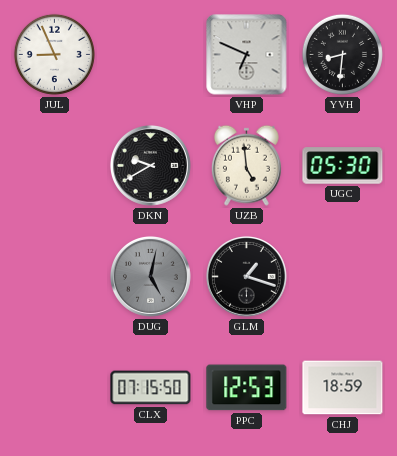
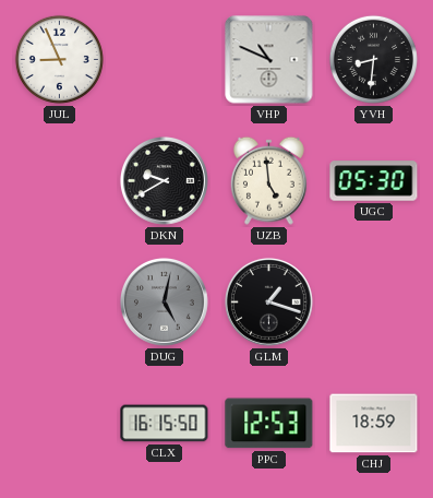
VHP: 6:49 -> 10:49 (269, 60)
CLX: 07:15 -> 16:15 (165, 424)
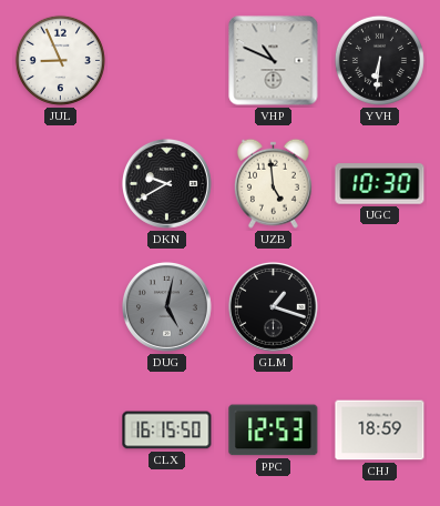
YVH: 8:31 -> 6:31 (379, 60)
UGC: 05:30 -> 10:30 (380, 184)
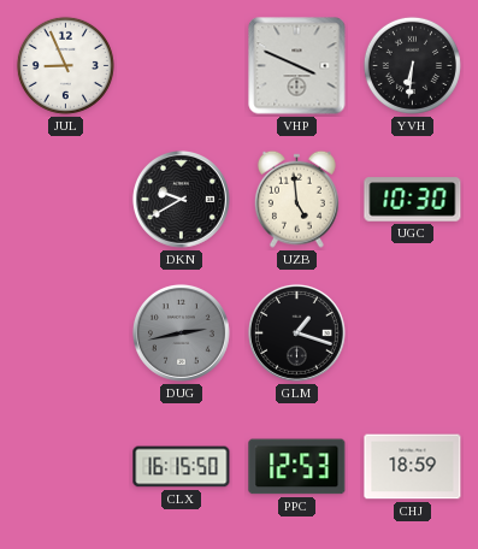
VHP: 10:49 -> 3:49 (297, 66)
DUG: 5:02 -> 2:43 (181, 332)
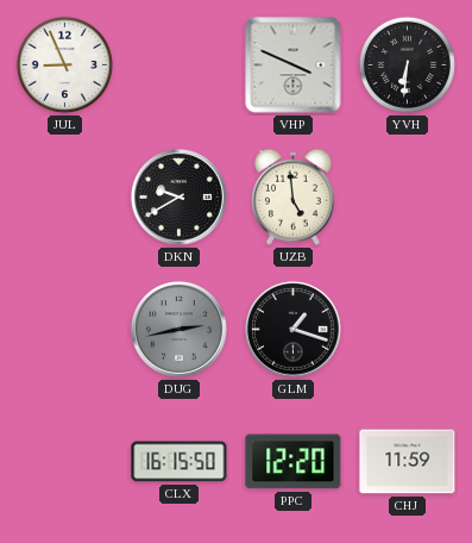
UGC: 10:30 -> none (413, 200)
PPC: 12:53 -> 12:20 (294, 462)
CHJ: 18:59 -> 11:59 (408, 462)
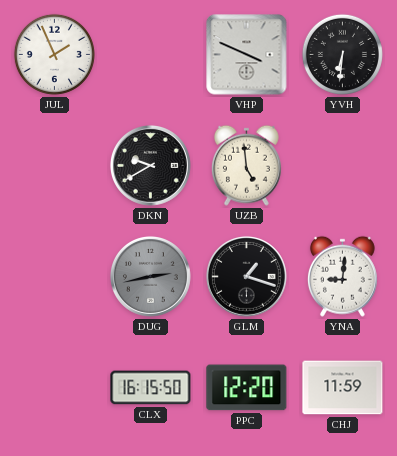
JUL: 8:56 -> 1:56 (54, 54)
YNA: none -> 9:01 (342, 276)
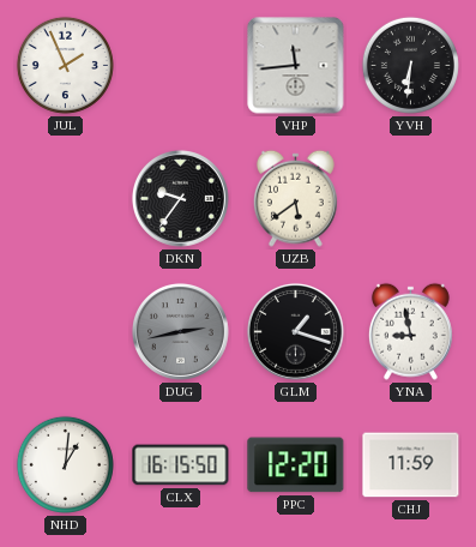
VHP: 3:49 -> 11:44 (296, 66)
DKN: 9:40 -> 9:36 (180, 198)
UZB: 4:59 -> 5:39 (295, 198)
YNA: 9:01 -> 8:58 (410, 331)
NHD: none -> 1:01 (65, 464)
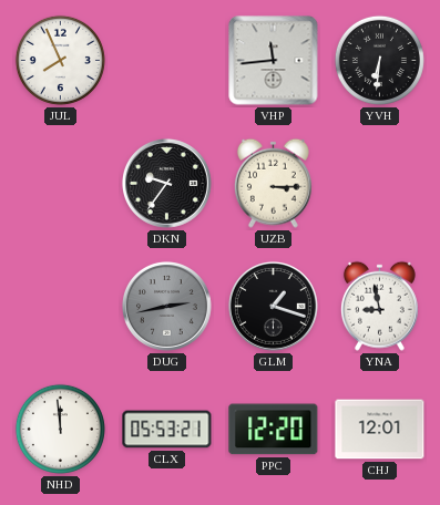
JUL: 1:56 -> 7:56 (60, 60)
UZB: 5:39 -> 3:15 (273, 183)
NHD: 1:01 -> 11:59 (60, 429)
CLX: 16:15 -> 05:53 (167, 430)
CHJ: 11:59 -> 12:01 (380, 430)
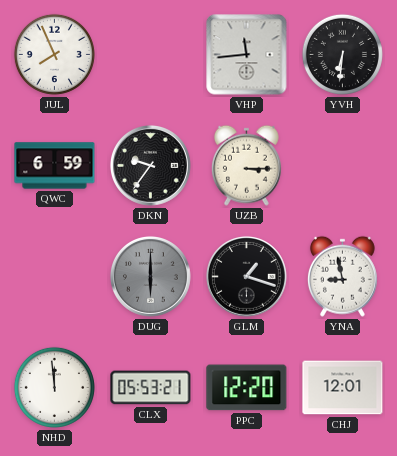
QWC: none -> 6:59 (55, 166)
DUG: 2:43 -> 6:00 (150, 276)
